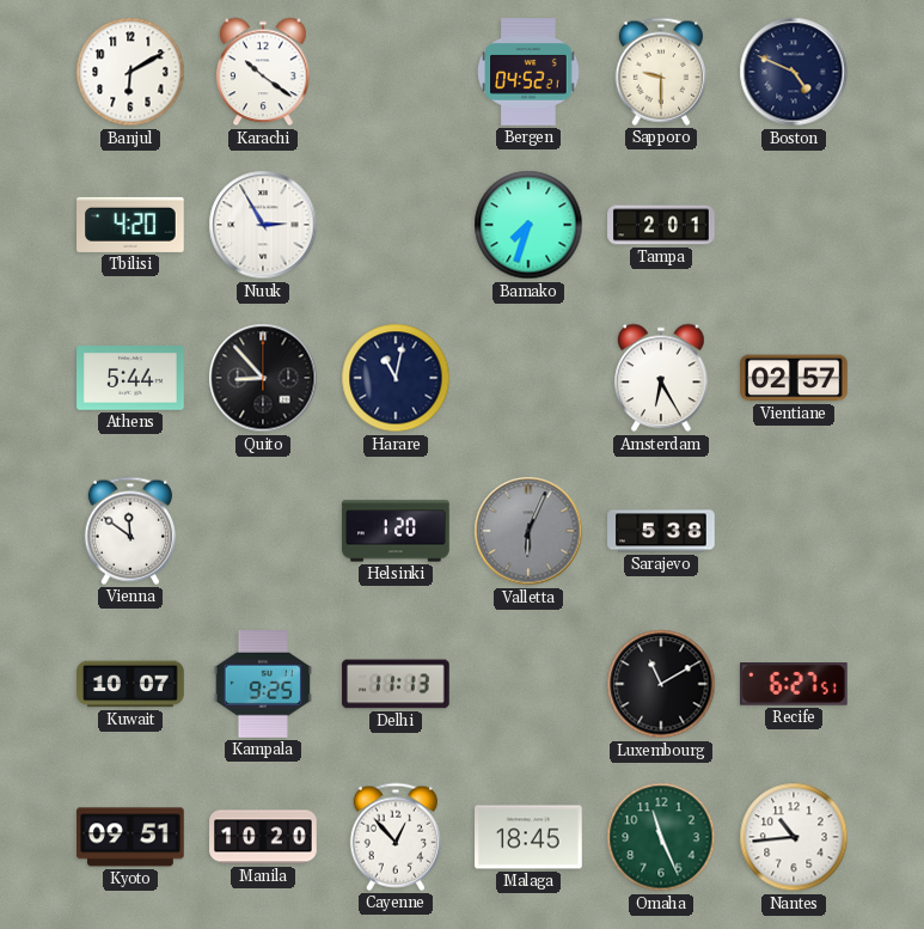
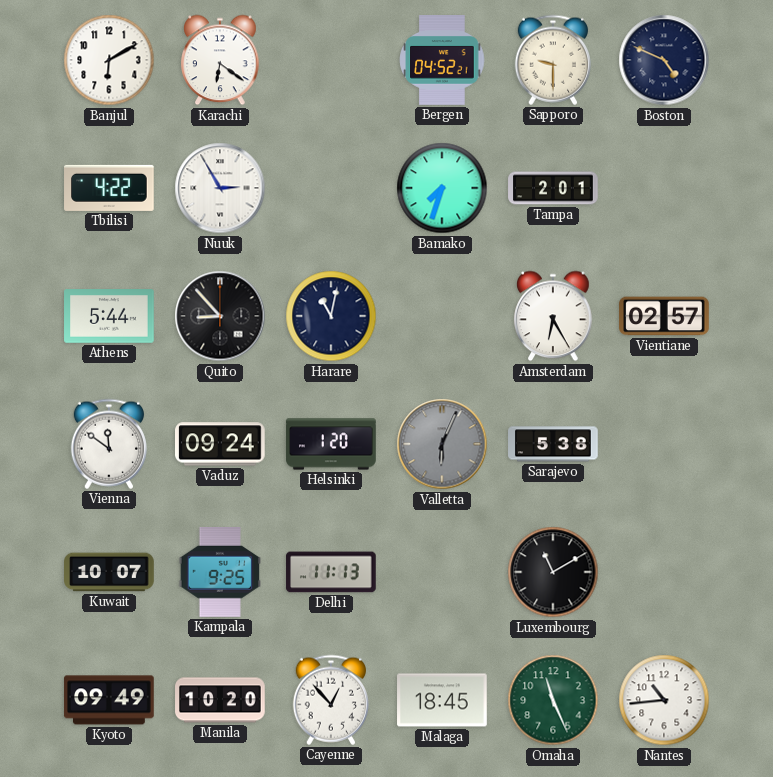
Karachi: 10:21 -> 6:21 (220, 60)
Tbilisi: 4:20 -> 4:22 (109, 188)
Vaduz: none -> 09:24 (221, 444)
Recife: 6:27 -> none (794, 685)
Kyoto: 09:51 -> 09:49 (109, 700)
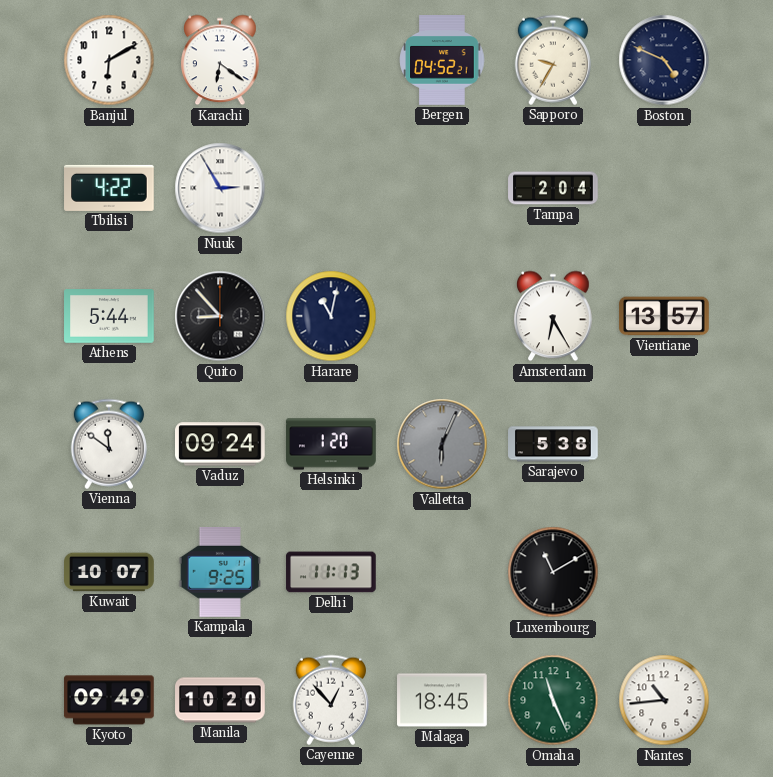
Sapporo: 9:30 -> 9:35 (552, 60)
Bamako: 7:33 -> none (442, 188)
Tampa: 2:01 -> 2:04 (553, 188)
Vientiane: 02:57 -> 13:57 (664, 316)
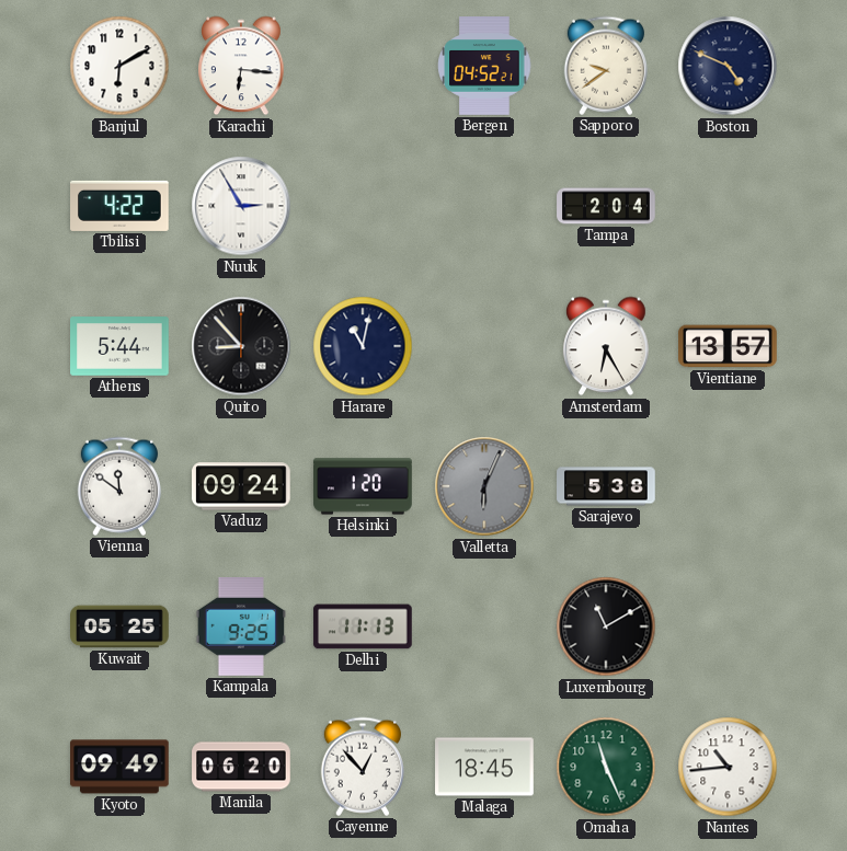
Karachi: 6:21 -> 6:16 (241, 66)
Sapporo: 9:35 -> 9:39 (605, 66)
Kuwait: 10:07 -> 05:25 (119, 626)
Manila: 10:20 -> 06:20 (241, 767)
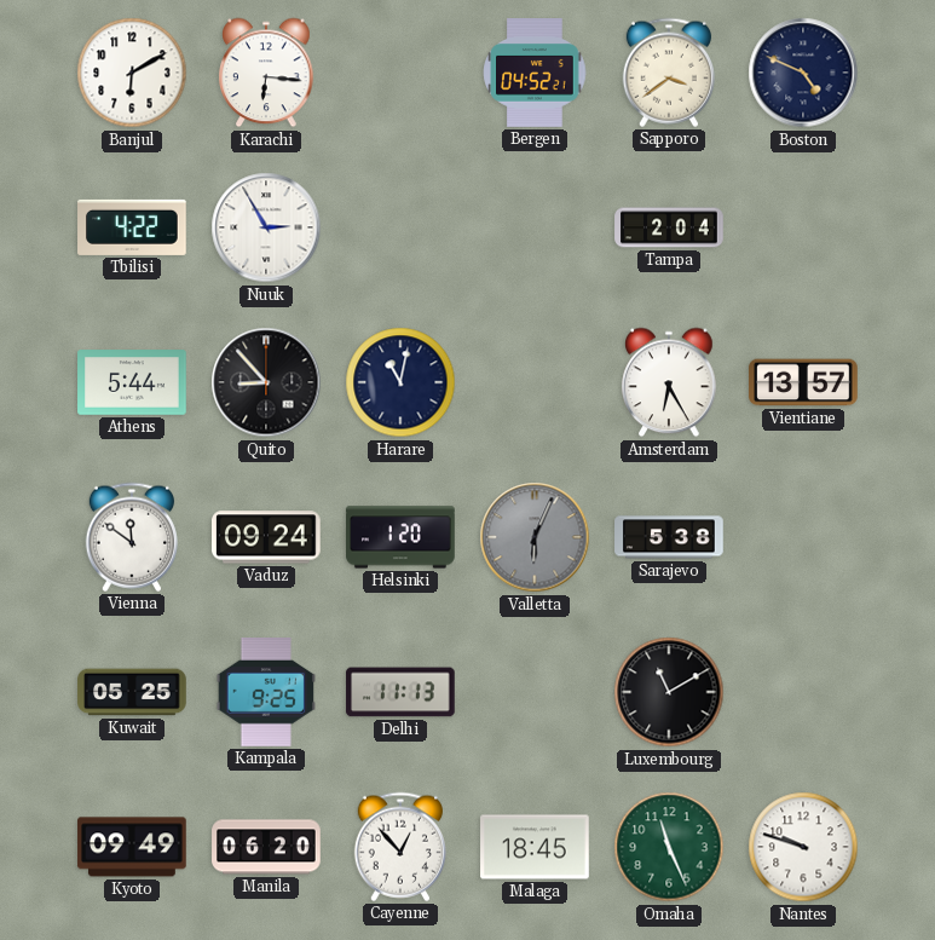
Sapporo: 9:39 -> 3:39 (668, 73)
Nantes: 10:44 -> 9:48 (803, 847)
